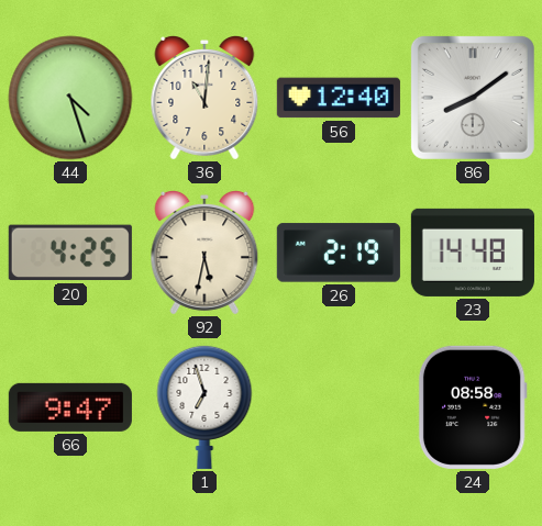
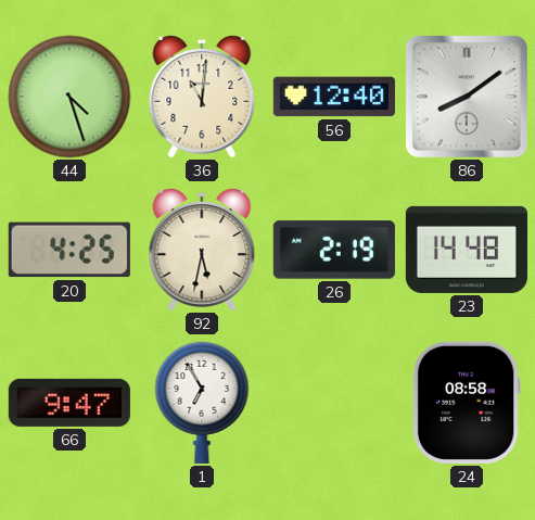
1: 6:57 -> 6:55 (202, 402)
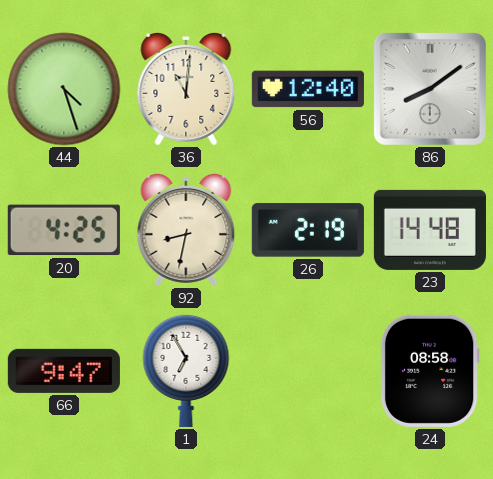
92: 5:32 -> 8:32 (186, 230)
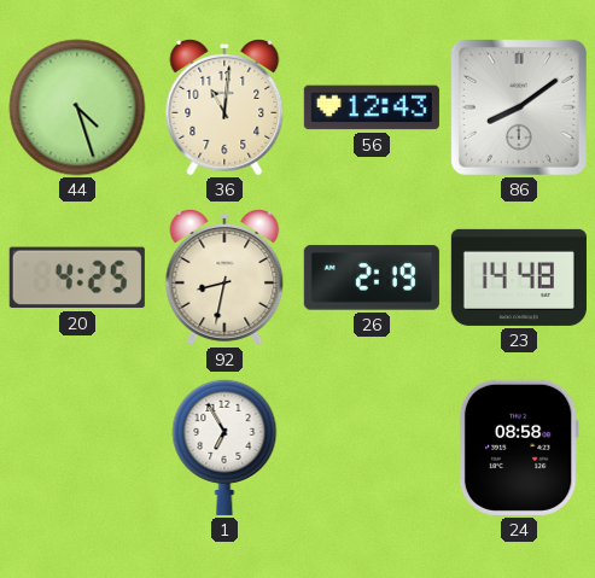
56: 12:40 -> 12:43 (372, 107)
66: 9:47 -> none (64, 371)
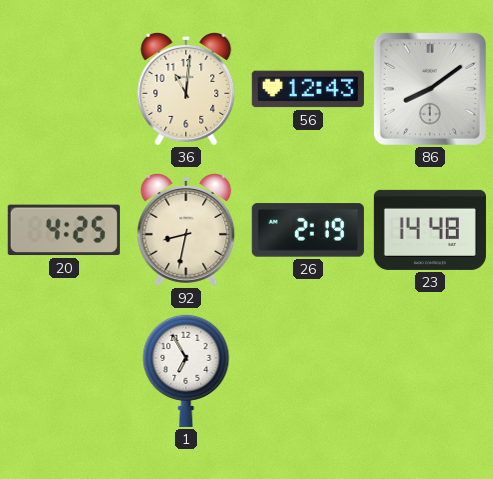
44: 4:27 -> none (77, 107)
24: 08:58 -> none (519, 448)
